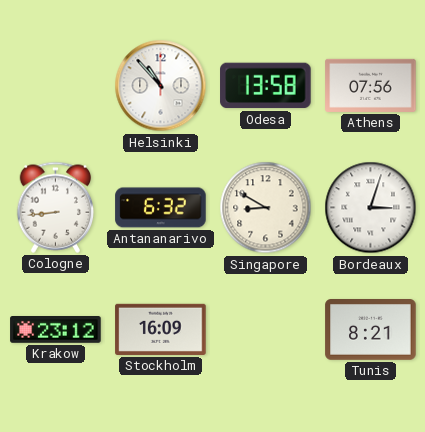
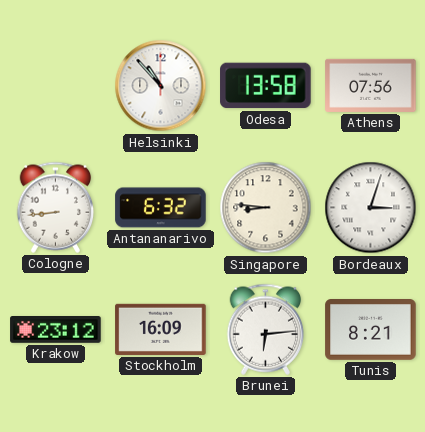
Singapore: 8:50 -> 8:46 (266, 208)
Brunei: none -> 6:14 (266, 329)
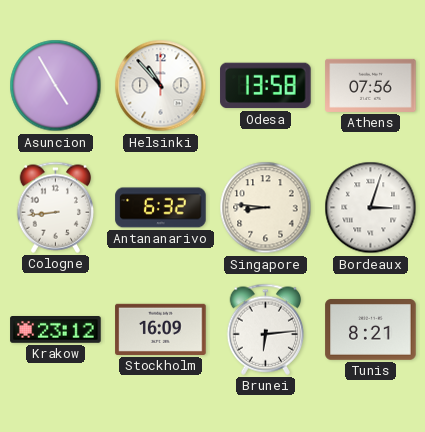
Asuncion: none -> 4:55 (56, 86)
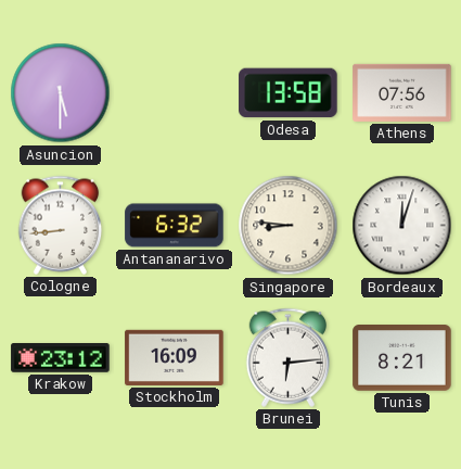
Asuncion: 4:55 -> 5:30 (61, 93)
Helsinki: 10:53 -> none (161, 86)
Bordeaux: 3:03 -> 12:03 (402, 226)
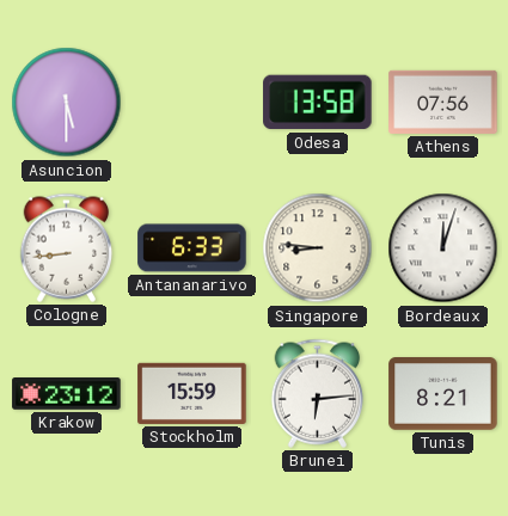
Antananarivo: 6:32 -> 6:33 (192, 248)
Stockholm: 16:09 -> 15:59 (192, 393)
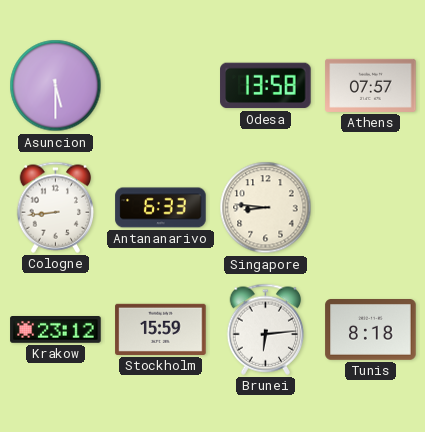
Athens: 07:56 -> 07:57 (371, 85)
Bordeaux: 12:03 -> none (443, 248)
Tunis: 8:21 -> 8:18 (371, 330)
